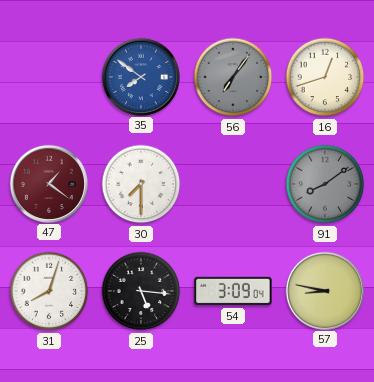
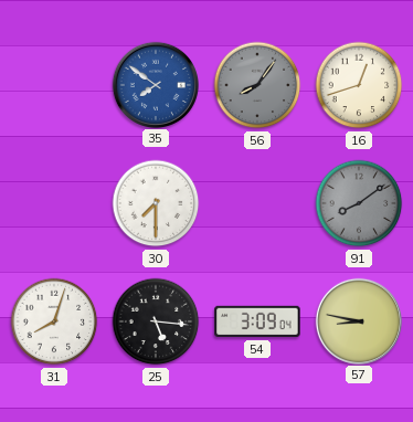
56: 7:06 -> 8:06 (257, 85)
47: 1:21 -> none (48, 183)
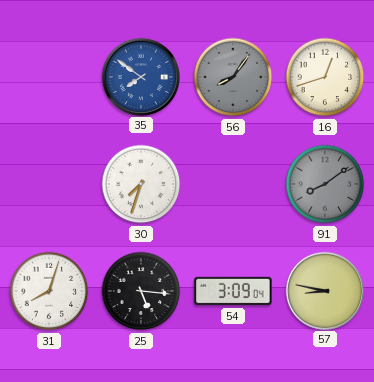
30: 7:30 -> 7:33 (141, 184)
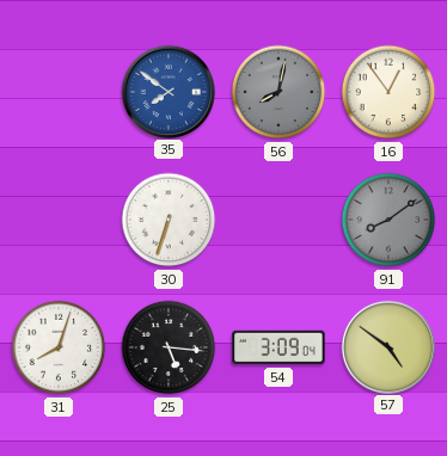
56: 8:06 -> 8:02 (278, 92)
16: 12:42 -> 12:54 (388, 92)
30: 7:33 -> 6:33 (169, 220)
57: 8:47 -> 4:51 (387, 346)
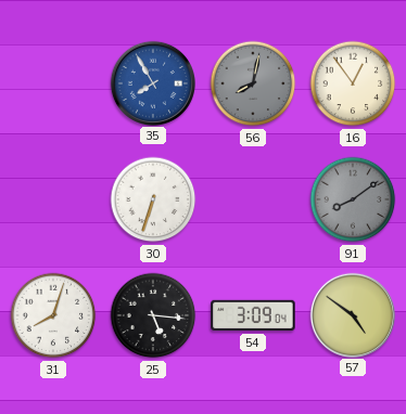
35: 7:51 -> 7:55 (152, 82)
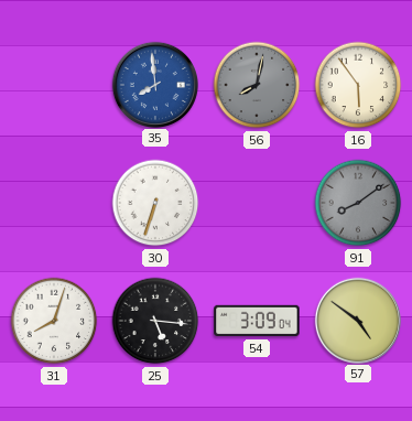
35: 7:55 -> 7:59 (154, 84)
16: 12:54 -> 5:54 (358, 85)
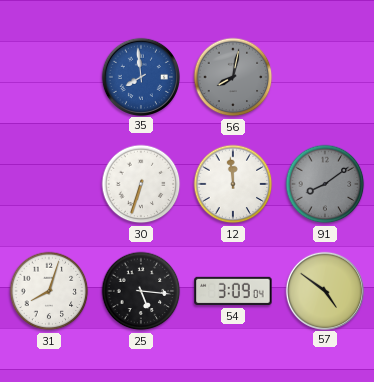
16: 5:54 -> none (358, 85)
12: none -> 11:59 (233, 184)
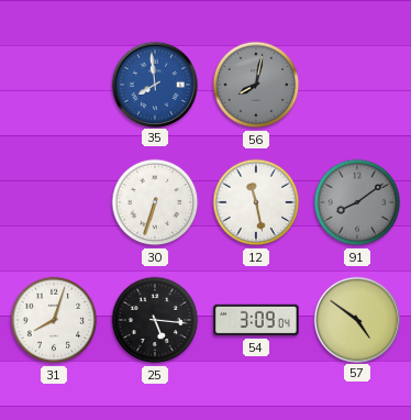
12: 11:59 -> 11:28 (256, 202)
